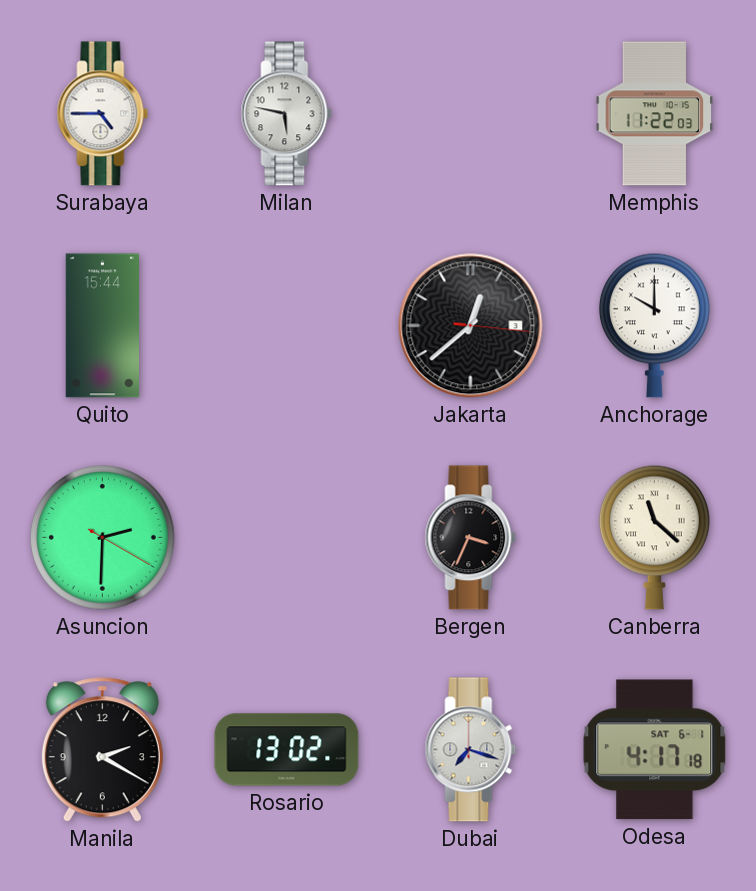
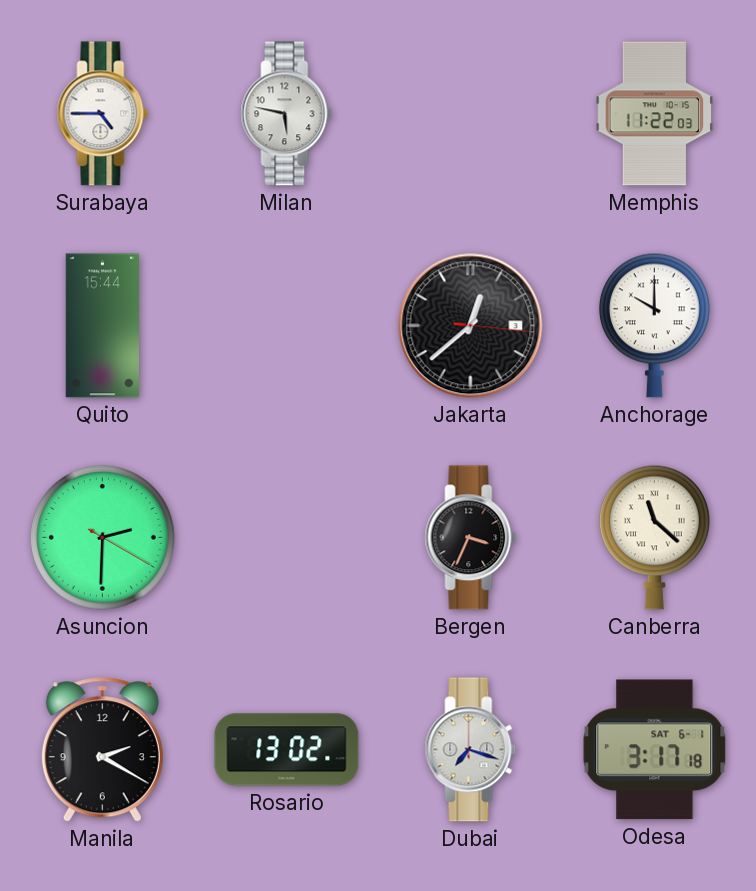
Odesa: 4:17 -> 3:17 (655, 750)
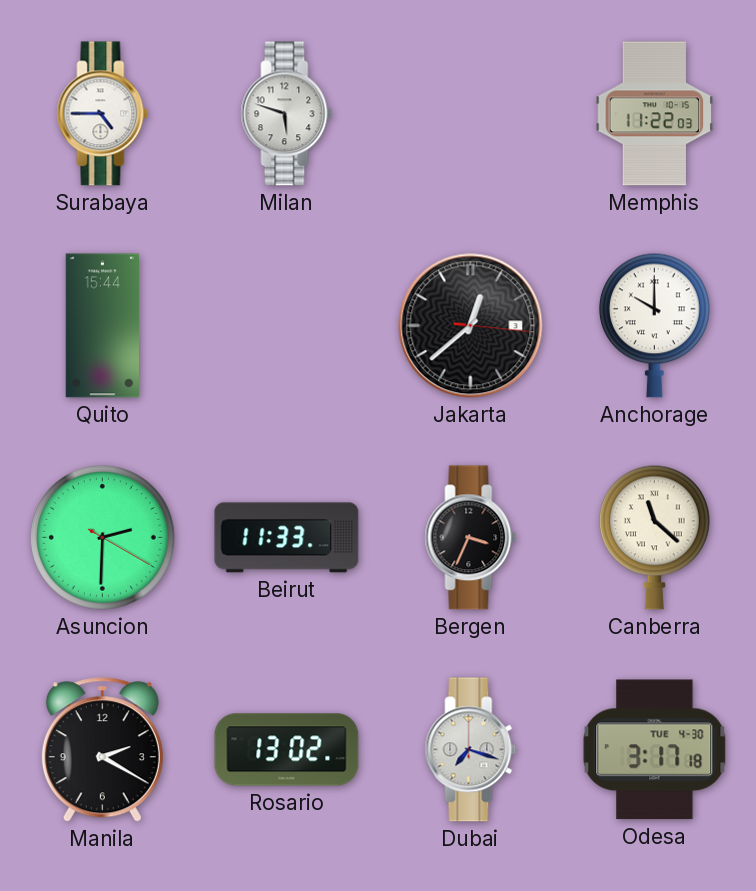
Milan: 5:47 -> 5:48 (287, 114)
Beirut: none -> 11:33 (287, 538)
Odesa date: SAT 6-1 -> TUE 4-30 (655, 750)
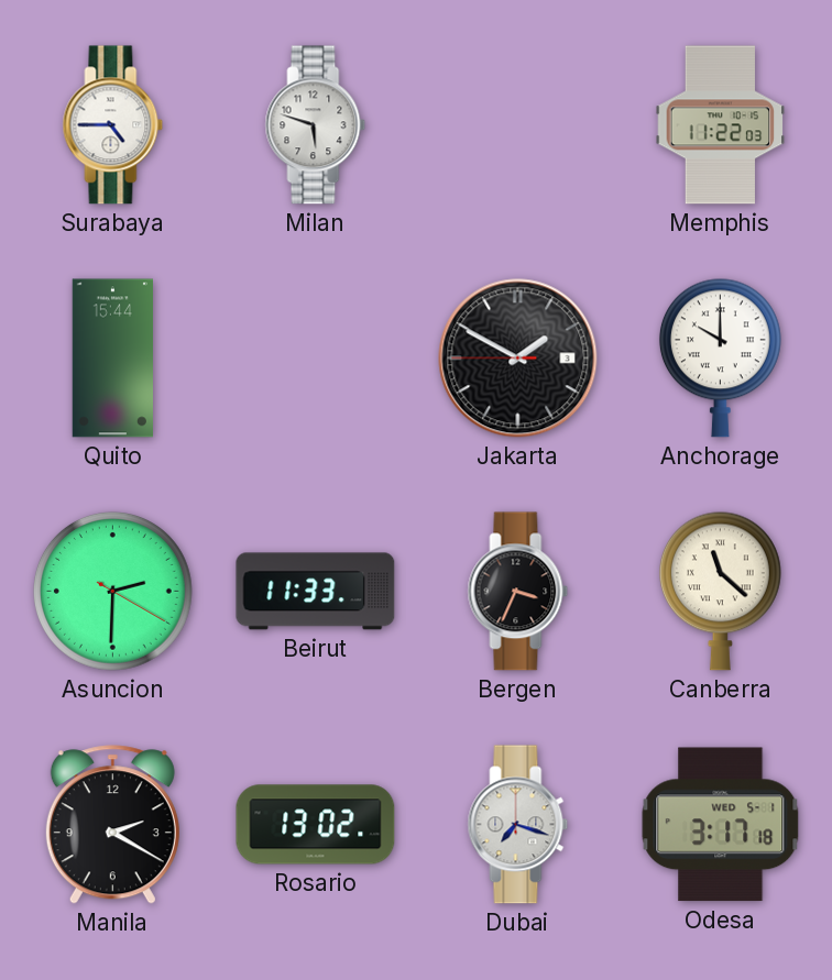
Jakarta: 12:38 -> 1:49 (518, 359)
Odesa date: TUE 4-30 -> WED 5-1 (721, 825)
